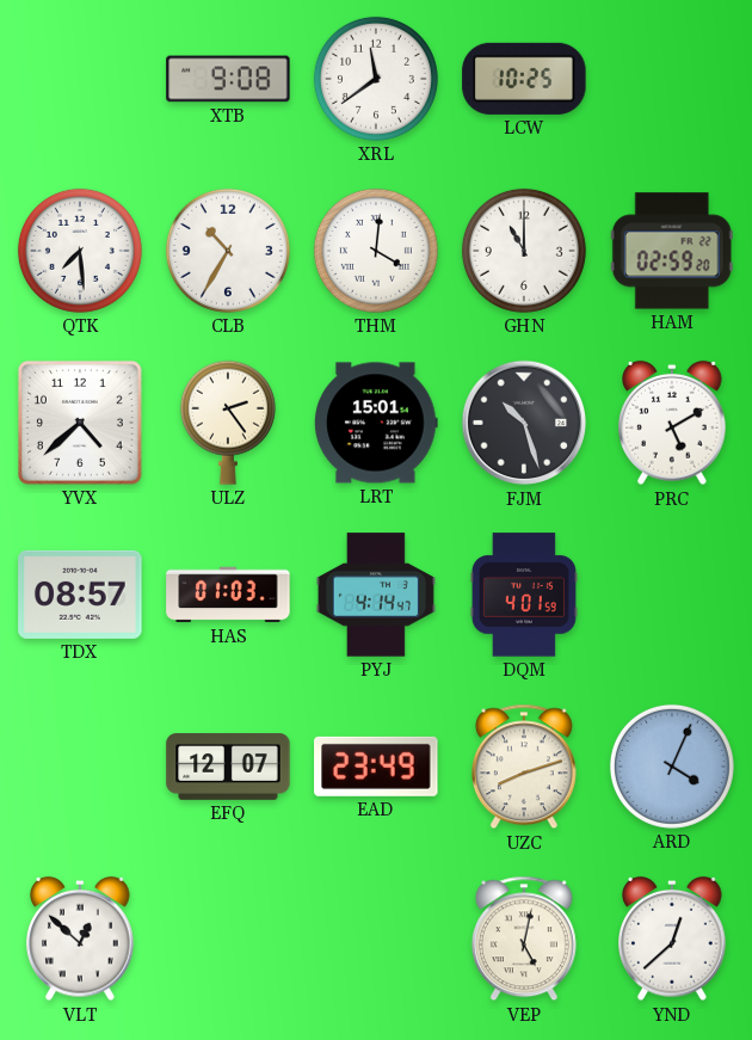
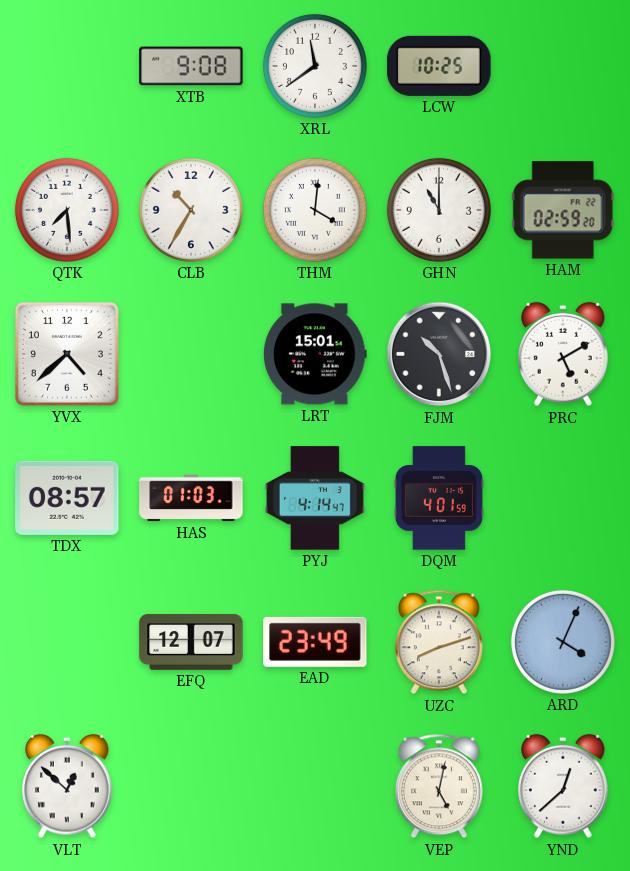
ULZ: 2:24 -> none (228, 423)
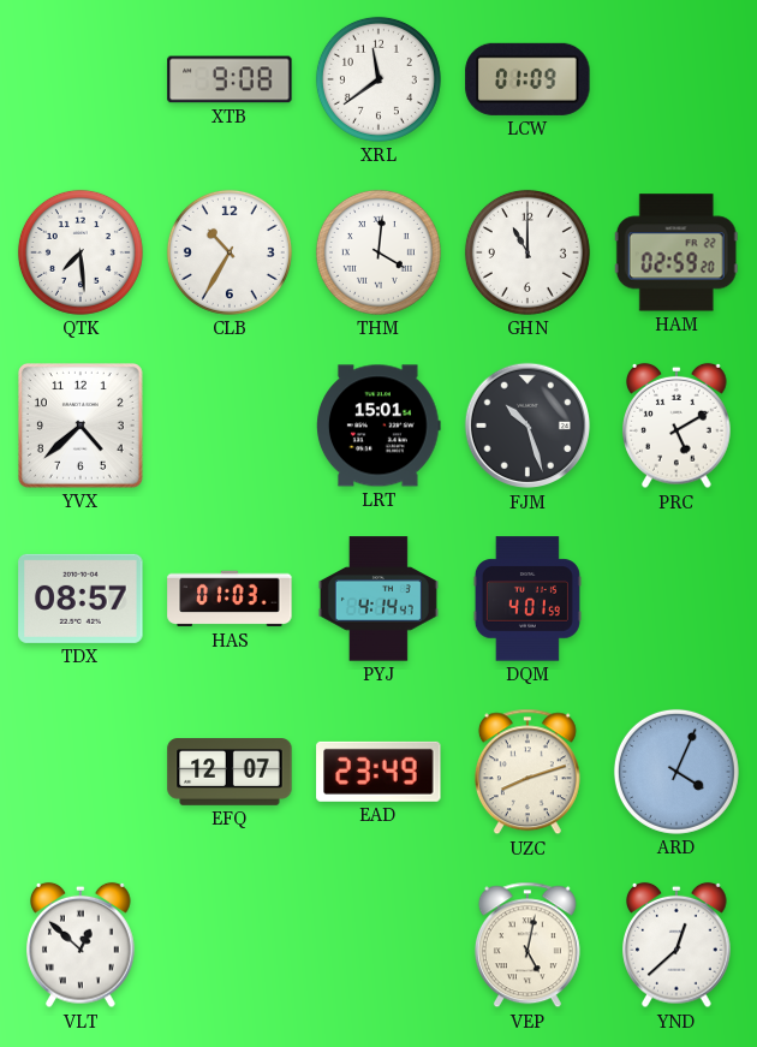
LCW: 10:25 -> 01:09 (527, 79)
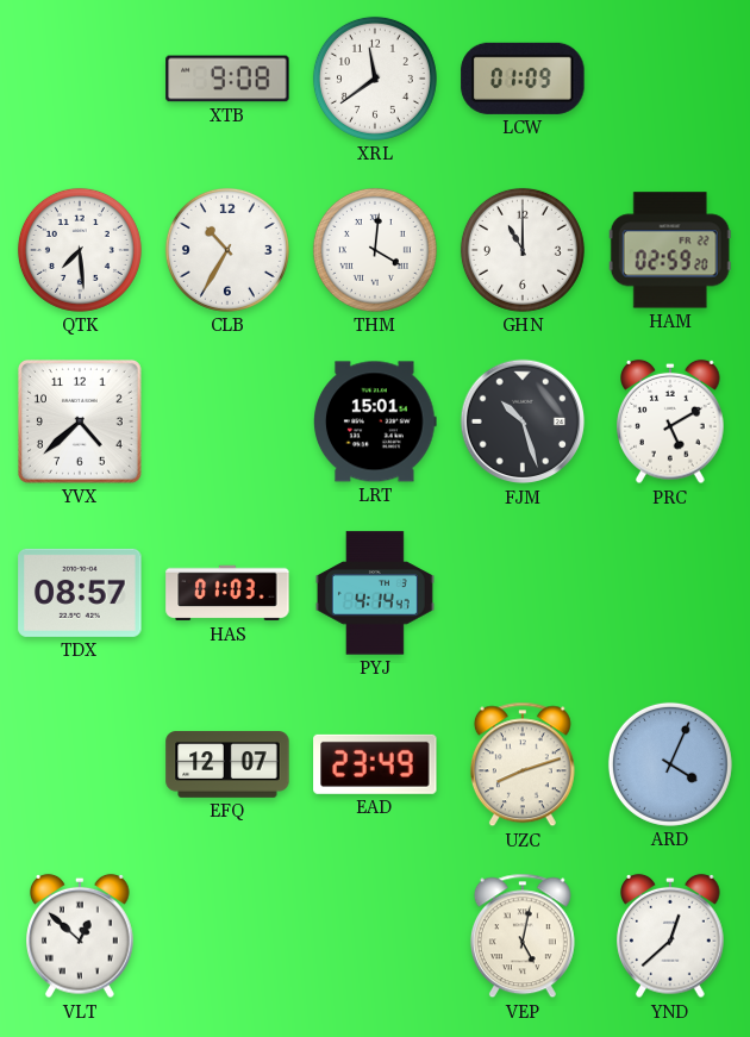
DQM: 4:01 -> none (527, 599)
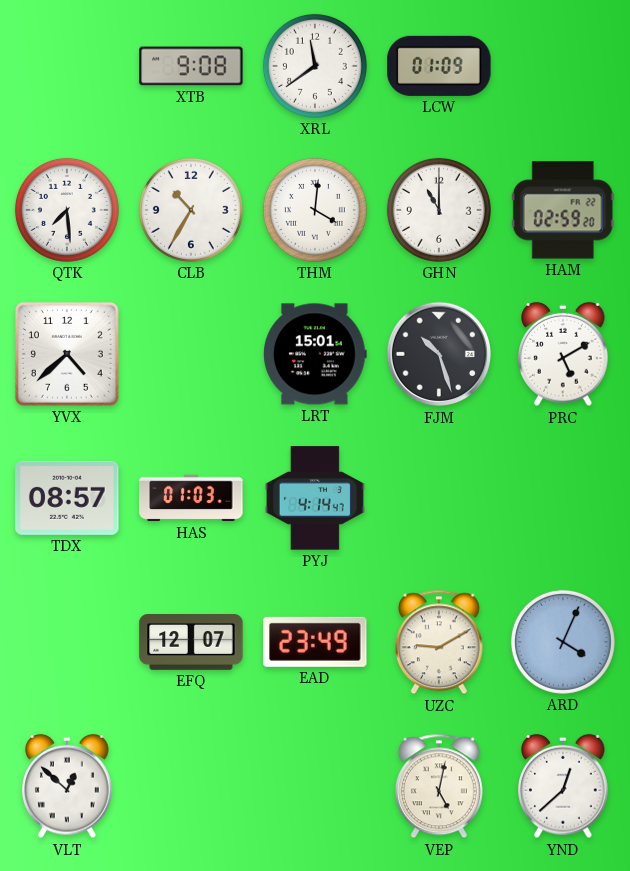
UZC: 8:12 -> 9:10 (439, 642)
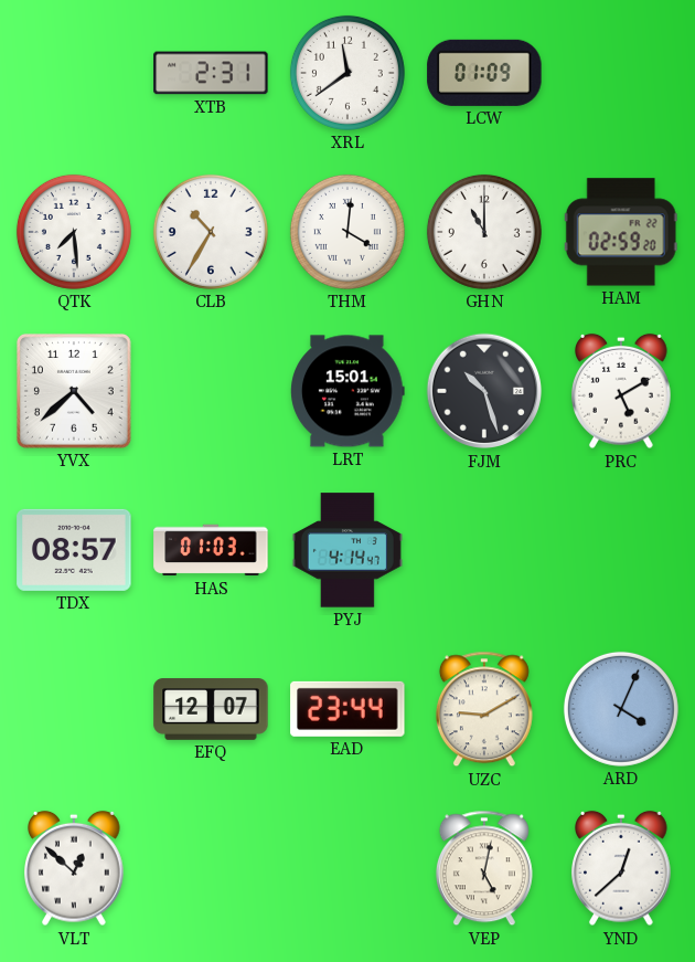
XTB: 9:08 -> 2:31 (211, 73)
EAD: 23:49 -> 23:44 (347, 709)
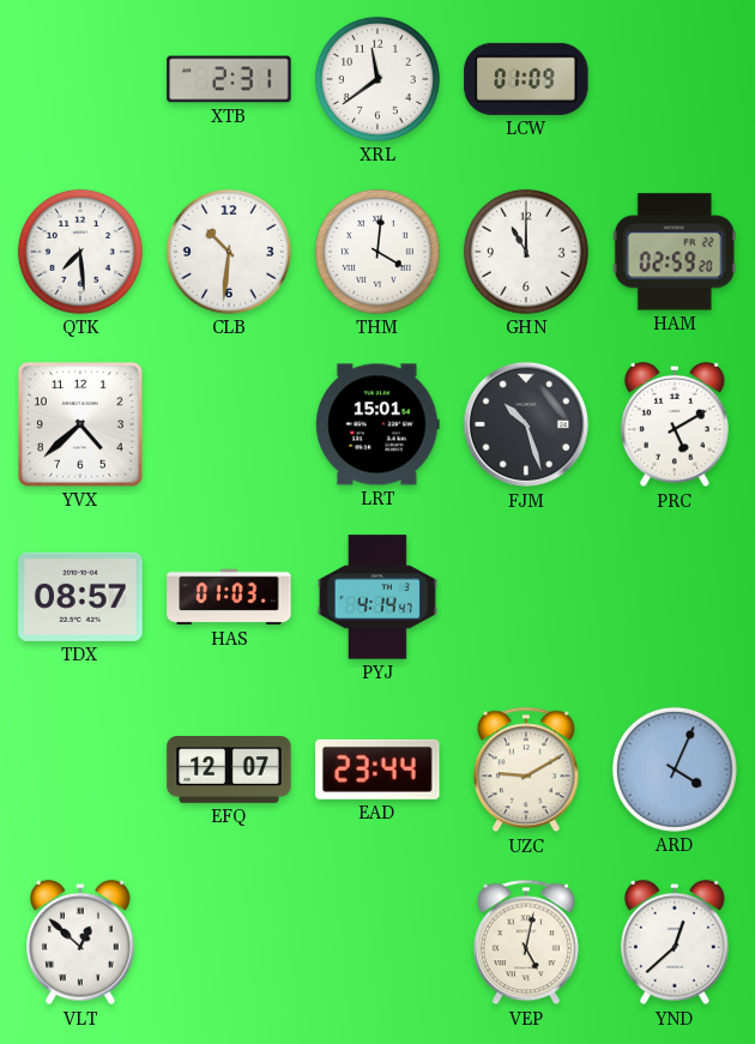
CLB: 10:35 -> 10:31 (229, 252)
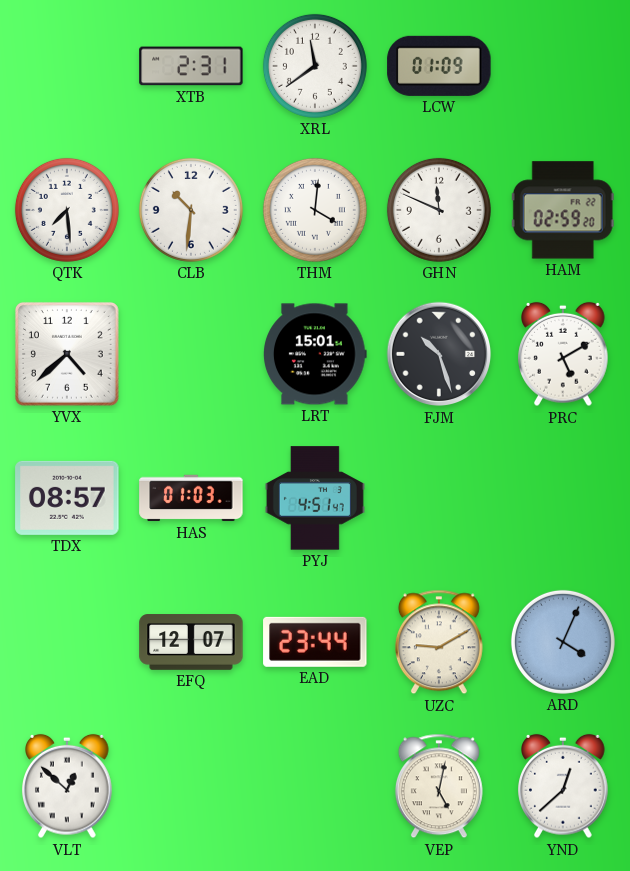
GHN: 11:00 -> 11:49 (439, 210)
PYJ: 4:14 -> 4:51 (315, 498)
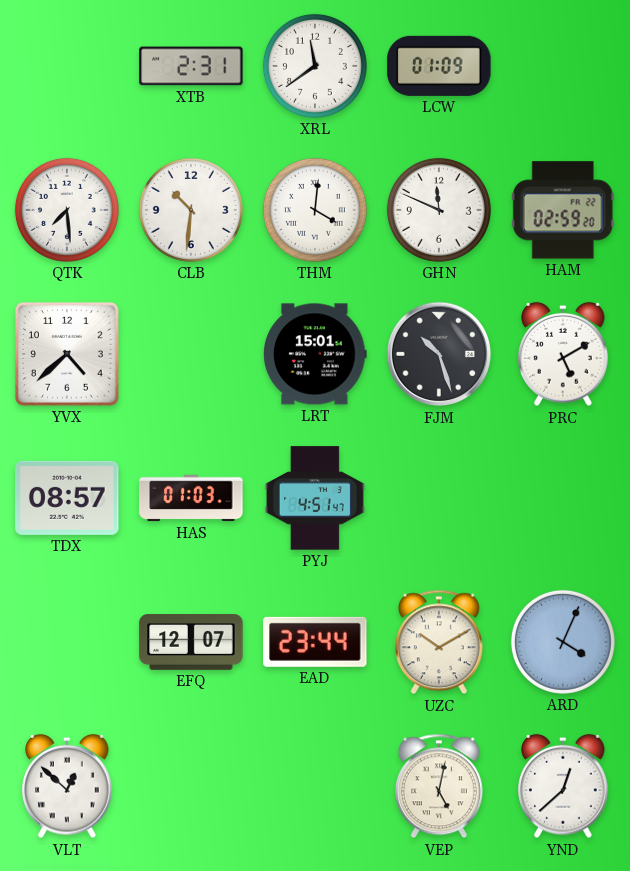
UZC: 9:10 -> 10:10 (439, 642)
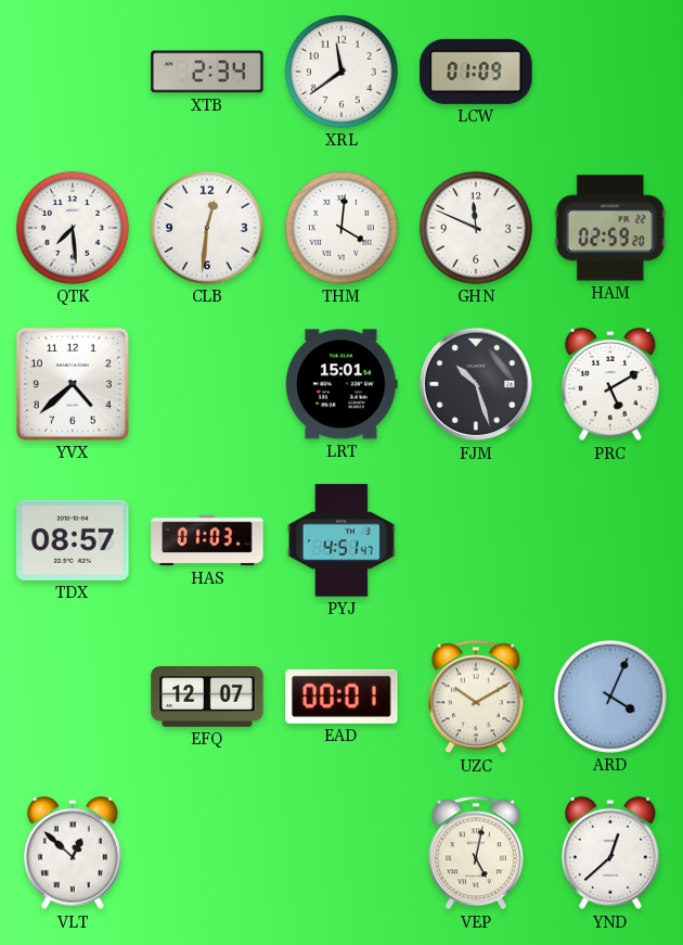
XTB: 2:31 -> 2:34 (207, 72)
CLB: 10:31 -> 12:31 (207, 228)
EAD: 23:44 -> 00:01 (341, 697)
